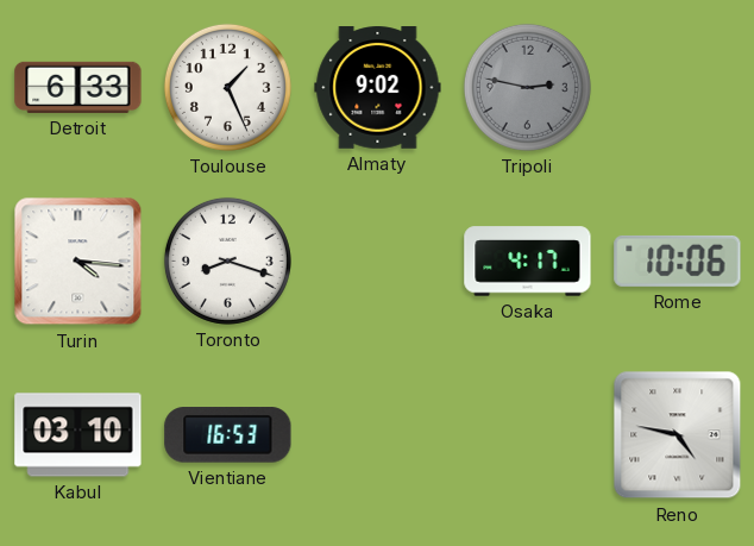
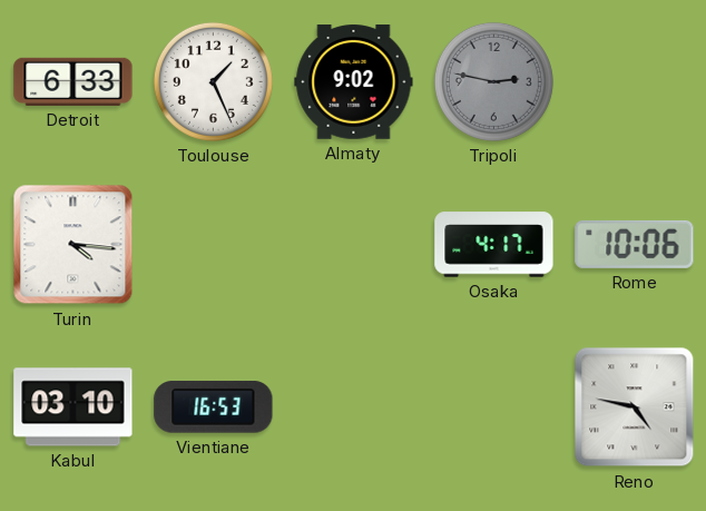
Toronto: 8:18 -> none (227, 261)
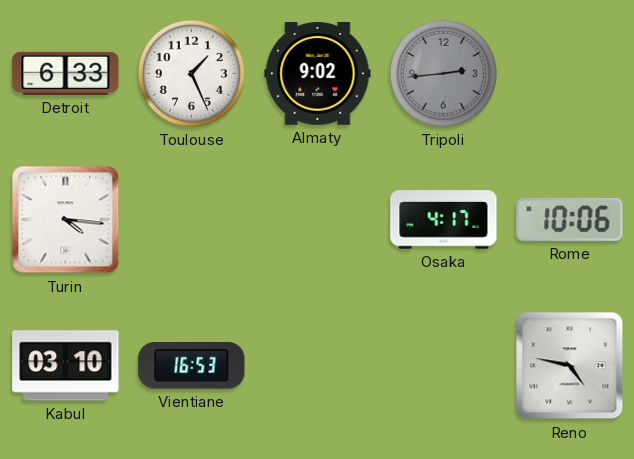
Tripoli: 2:47 -> 2:44 (443, 73)
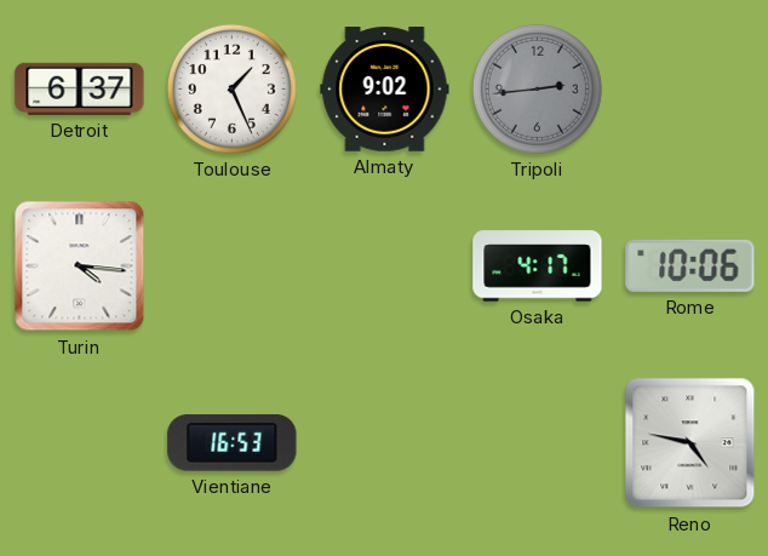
Detroit: 6:33 -> 6:37 (80, 88)
Kabul: 03:10 -> none (66, 366)
